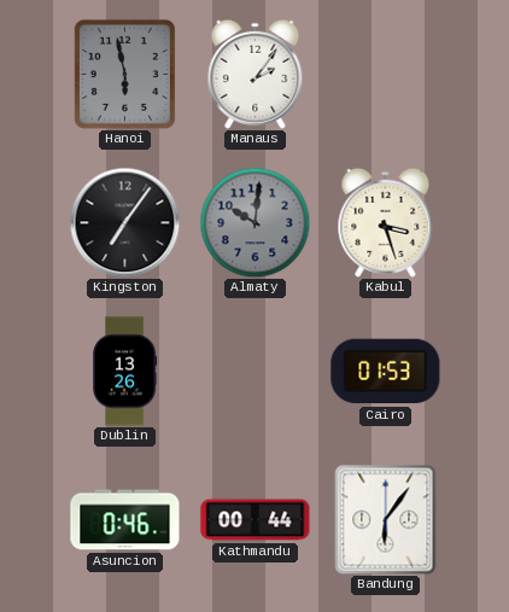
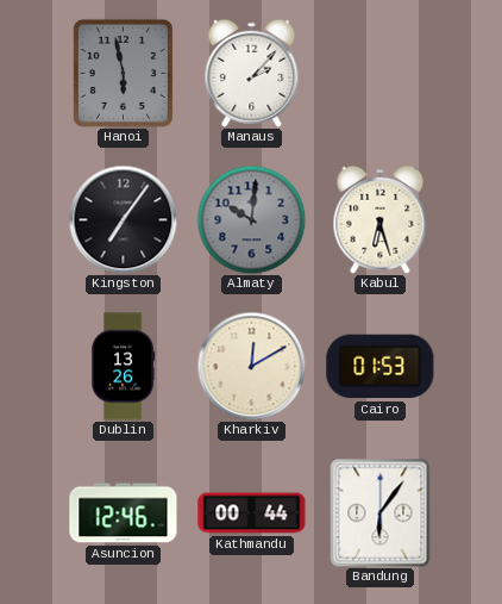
Manaus: 2:06 -> 2:07 (252, 73)
Kabul: 3:27 -> 6:27 (381, 219)
Kharkiv: none -> 12:10 (251, 366)
Asuncion: 0:46 -> 12:46 (124, 513)
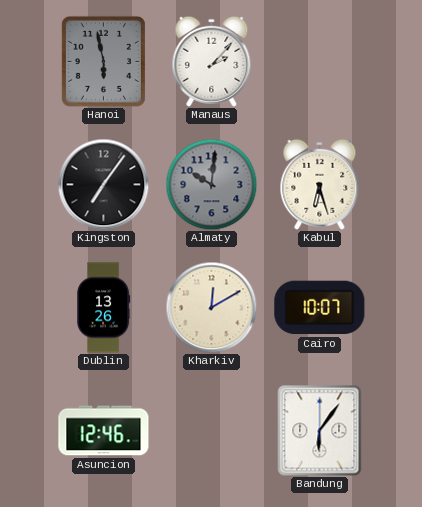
Cairo: 01:53 -> 10:07 (320, 308)
Kathmandu: 00:44 -> none (252, 513)
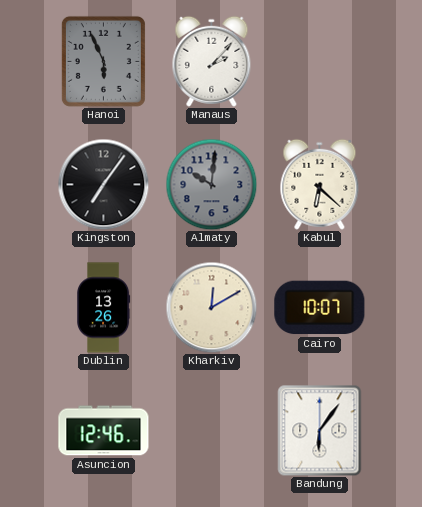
Hanoi: 5:58 -> 5:56 (103, 61)
Kabul: 6:27 -> 6:22 (320, 184)
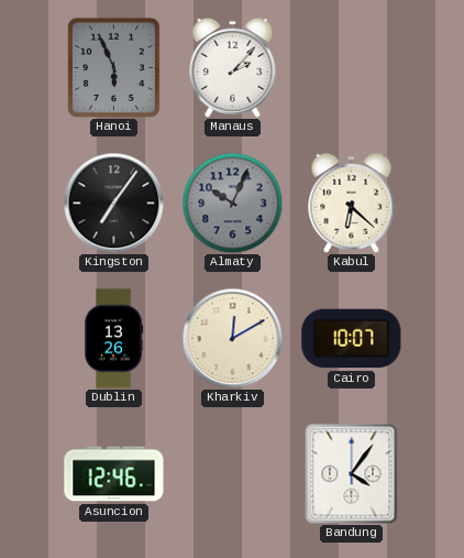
Almaty: 10:01 -> 10:04 (232, 203)
Bandung: 6:06 -> 4:06 (352, 474)
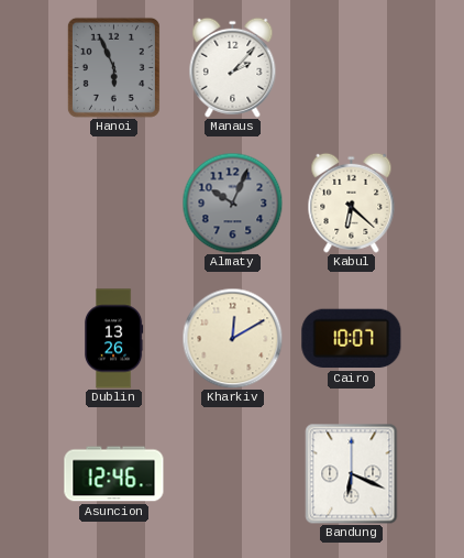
Kingston: 7:06 -> none (113, 203)
Bandung: 4:06 -> 6:19 (352, 474)
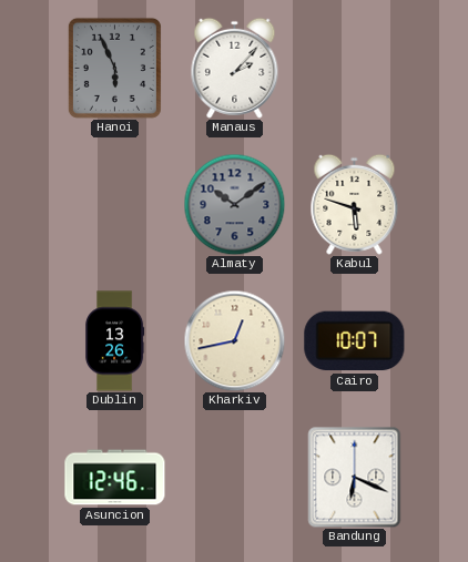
Almaty: 10:04 -> 10:09 (234, 204)
Kabul: 6:22 -> 5:48 (355, 204)
Kharkiv: 12:10 -> 12:43 (234, 340)
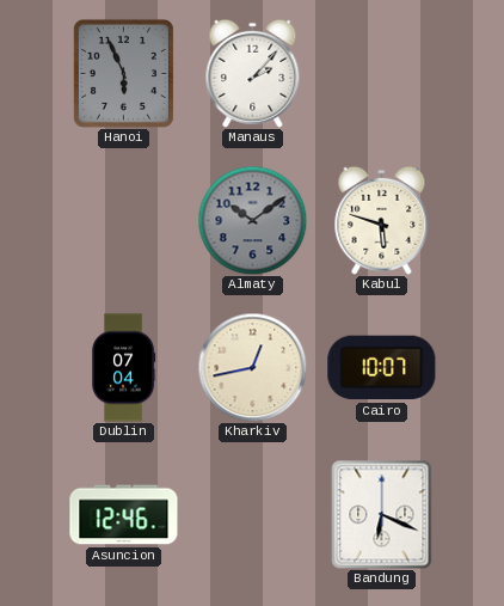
Dublin: 13:26 -> 07:04 (123, 368)
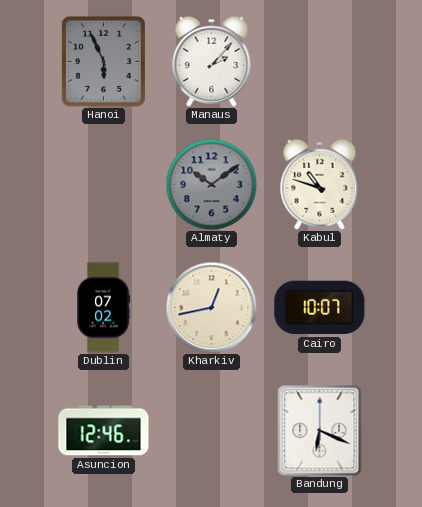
Kabul: 5:48 -> 10:48 (320, 184)
Dublin: 07:04 -> 07:02 (103, 308)
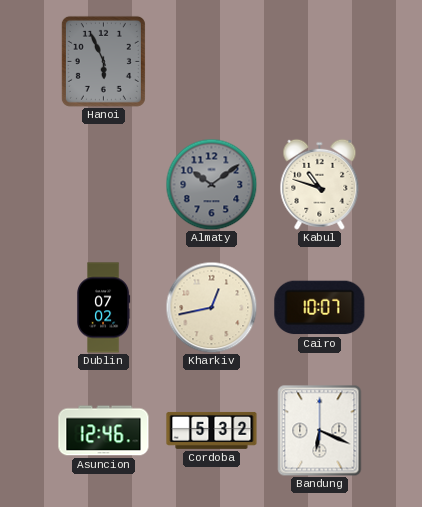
Manaus: 2:07 -> none (212, 61)
Cordoba: none -> 5:32 (212, 431)
